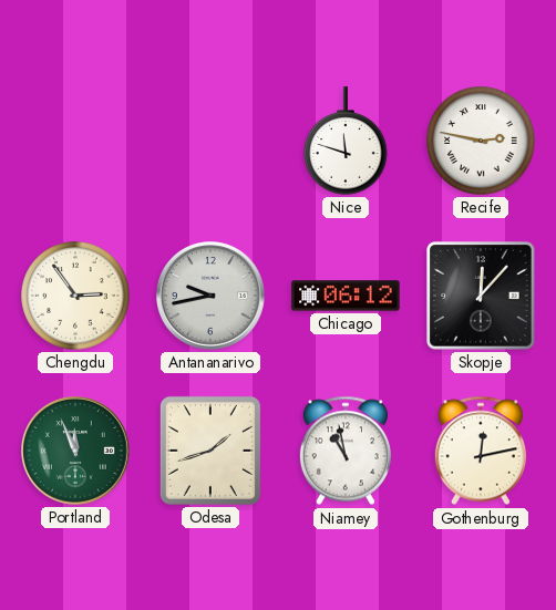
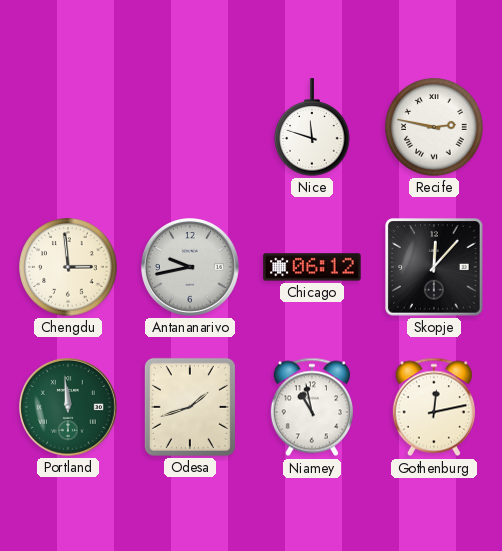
Chengdu: 2:54 -> 2:59 (68, 267)
Portland: 11:56 -> 11:59 (69, 408)
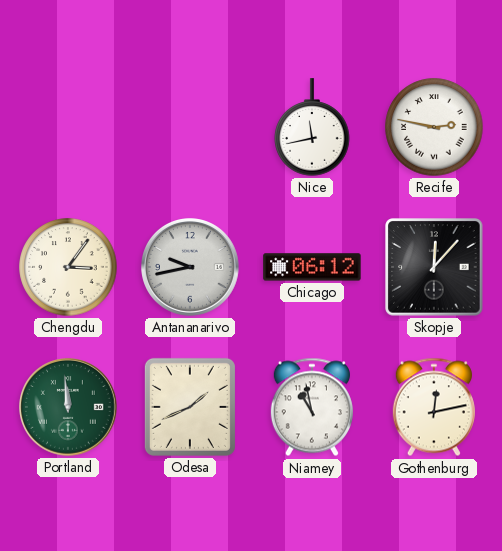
Nice: 11:48 -> 11:43 (312, 127)
Chengdu: 2:59 -> 3:06 (68, 267)
Odesa: 1:42 -> 1:41 (190, 407)
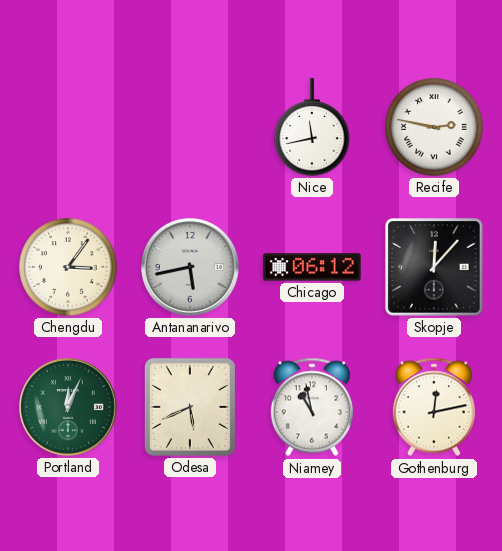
Antananarivo: 9:43 -> 5:43 (191, 268)
Portland: 11:59 -> 12:04 (69, 408)
Odesa: 1:41 -> 5:41 (190, 407)
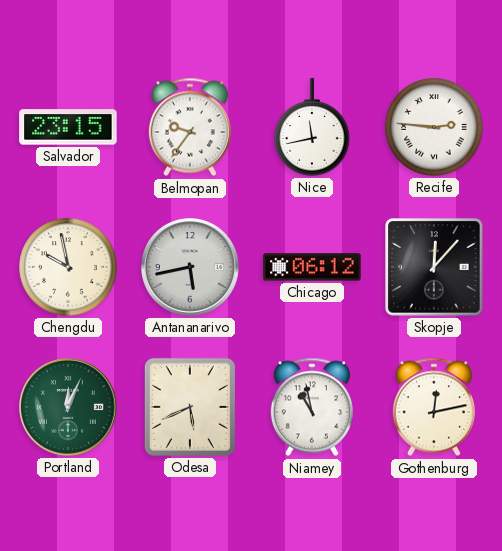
Salvador: none -> 23:15 (68, 127)
Belmopan: none -> 9:36 (190, 127)
Recife: 2:47 -> 2:46 (434, 127)
Chengdu: 3:06 -> 9:58 (68, 267)
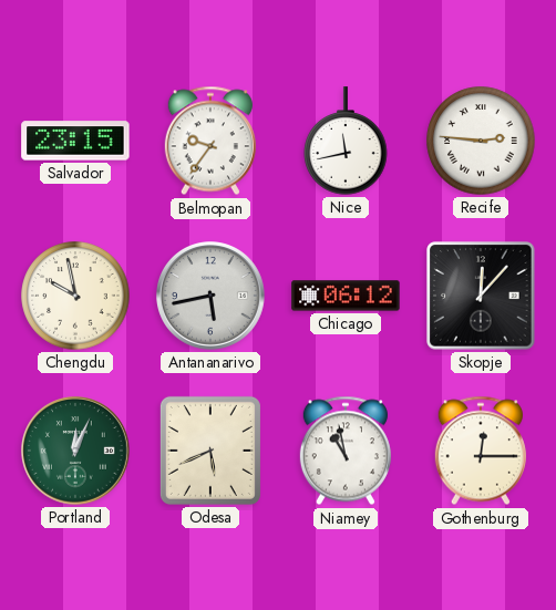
Gothenburg: 12:13 -> 12:15 (481, 451)
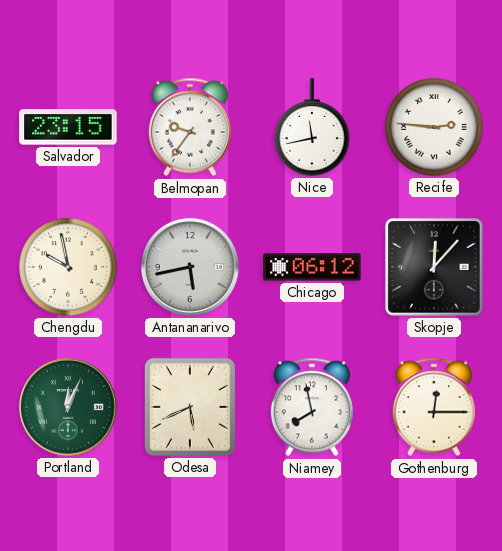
Niamey: 10:58 -> 7:58 (312, 407)
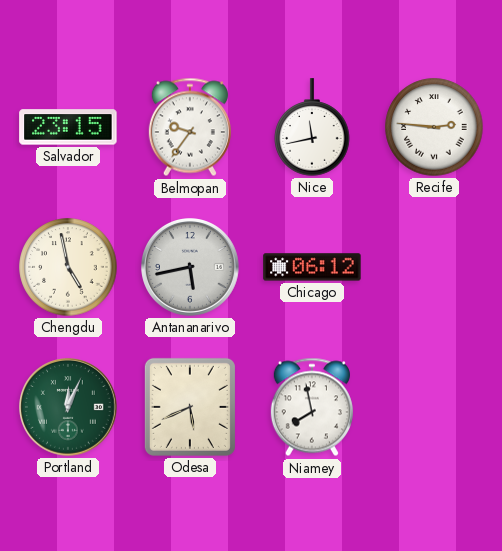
Chengdu: 9:58 -> 4:58 (68, 267)
Skopje: 12:07 -> none (434, 267)
Gothenburg: 12:15 -> none (434, 407)
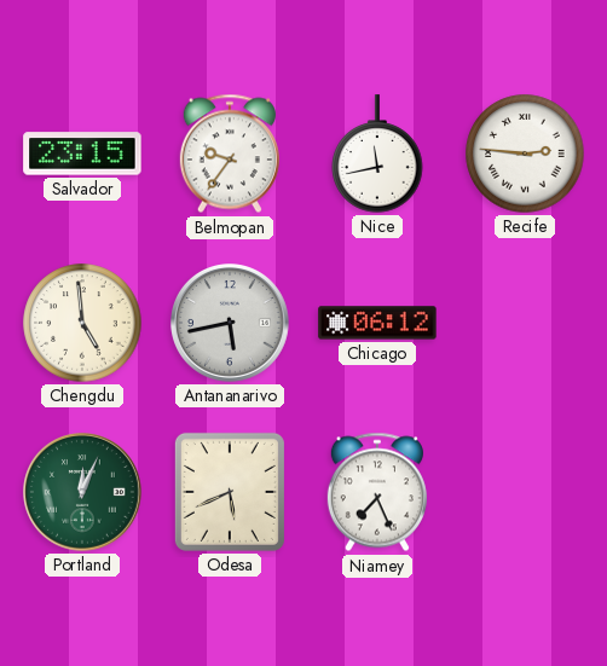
Chengdu: 4:58 -> 4:59 (82, 323)
Niamey: 7:58 -> 7:26 (377, 492)
